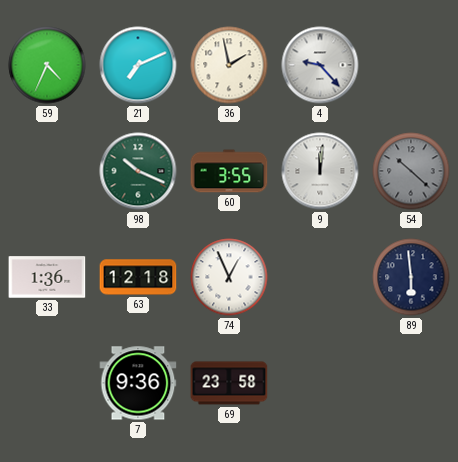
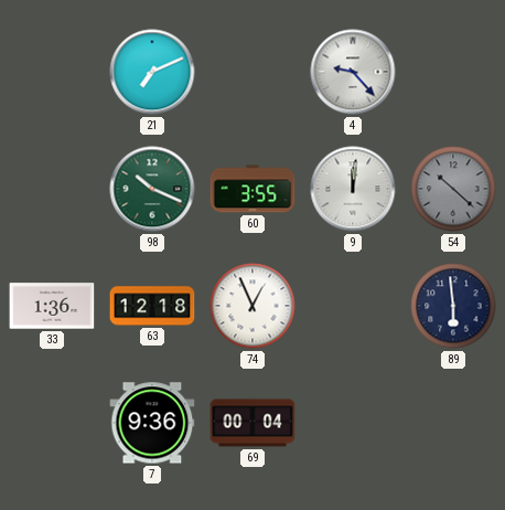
59: 4:34 -> none (47, 65)
36: 1:58 -> none (229, 65)
69: 23:58 -> 00:04 (253, 423)
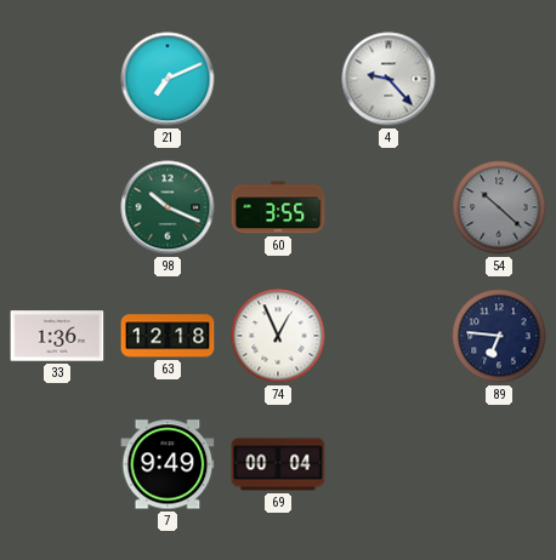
9: 12:01 -> none (353, 189)
89: 5:59 -> 6:46 (499, 336)
7: 9:36 -> 9:49 (168, 464)
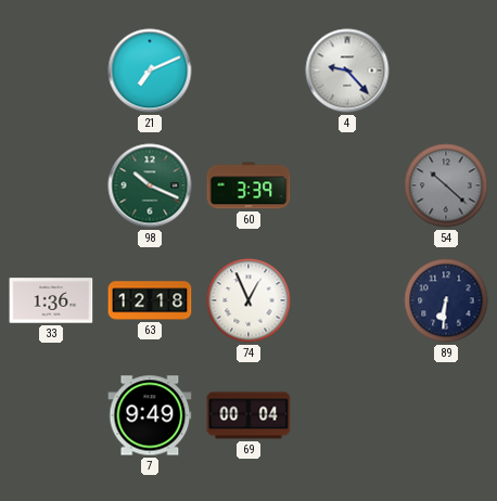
60: 3:55 -> 3:39 (248, 185)
89: 6:46 -> 6:31 (446, 300)
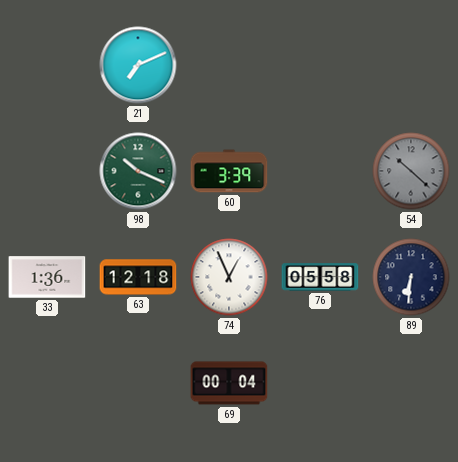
4: 9:23 -> none (347, 70)
76: none -> 05:58 (320, 277)
7: 9:49 -> none (150, 415)
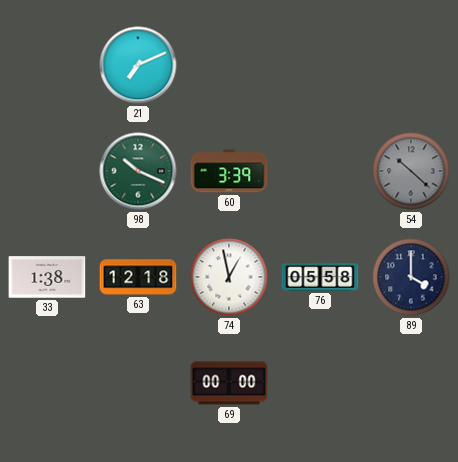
33: 1:36 -> 1:38 (47, 277)
74: 12:56 -> 12:58 (229, 277)
89: 6:31 -> 4:00 (411, 277)
69: 00:04 -> 00:00 (229, 383)
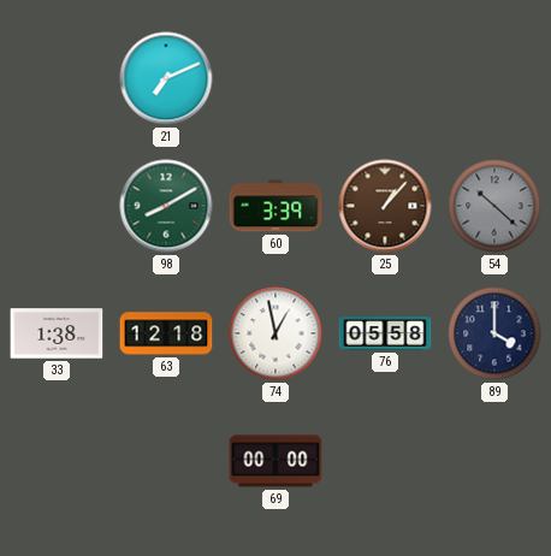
98: 10:19 -> 8:10 (166, 206)
25: none -> 1:07 (385, 206)
